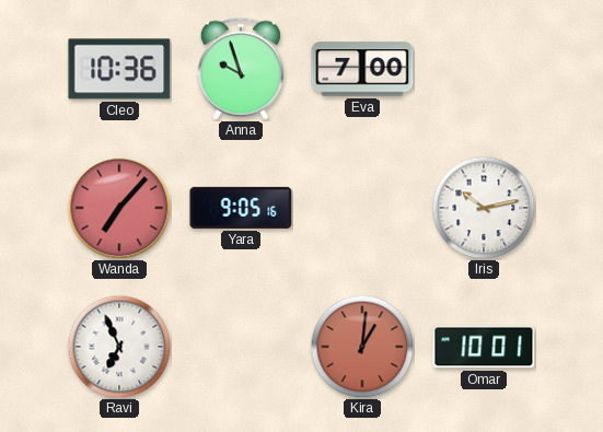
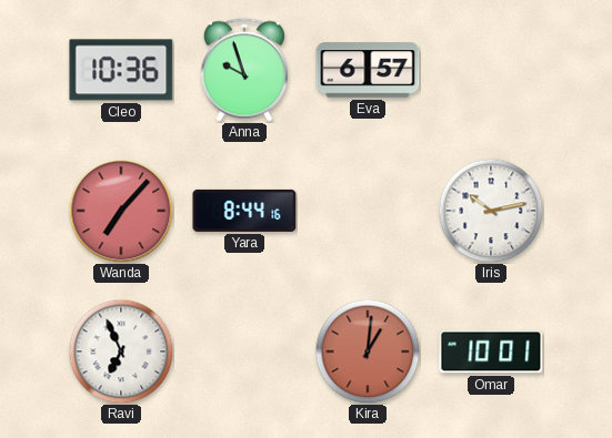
Eva: 7:00 -> 6:57 (368, 70)
Yara: 9:05 -> 8:44 (244, 211)
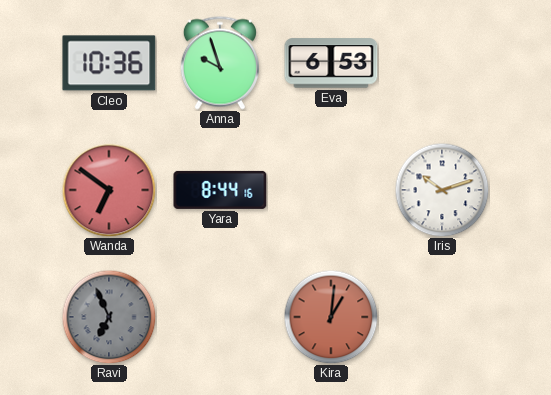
Eva: 6:57 -> 6:53 (331, 63)
Wanda: 7:07 -> 6:51 (109, 190)
Iris: 10:13 -> 10:12 (442, 190)
Ravi dial: white -> grey (109, 317)
Omar: 10:01 -> none (491, 352)
